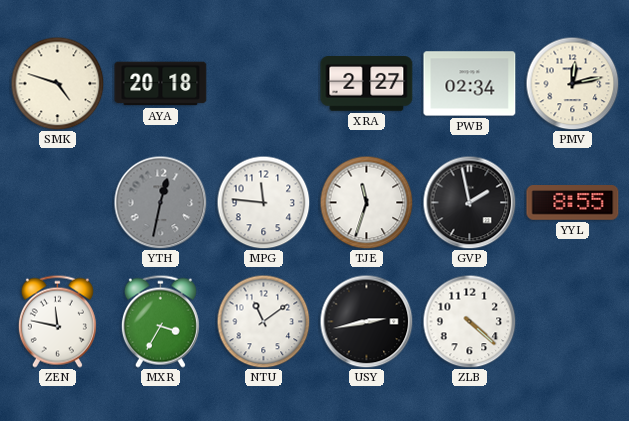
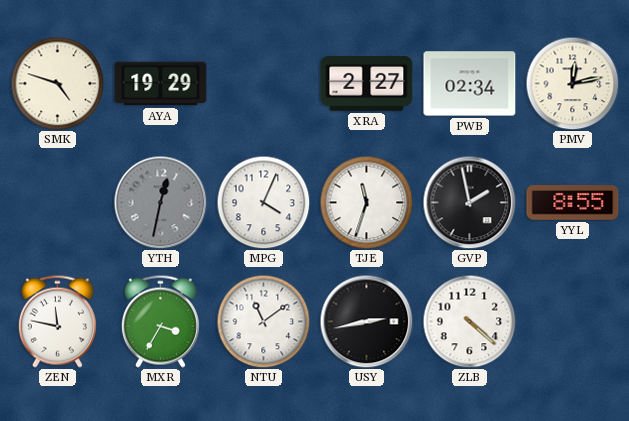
AYA: 20:18 -> 19:29 (161, 84)
MPG: 11:46 -> 4:04 (263, 202)
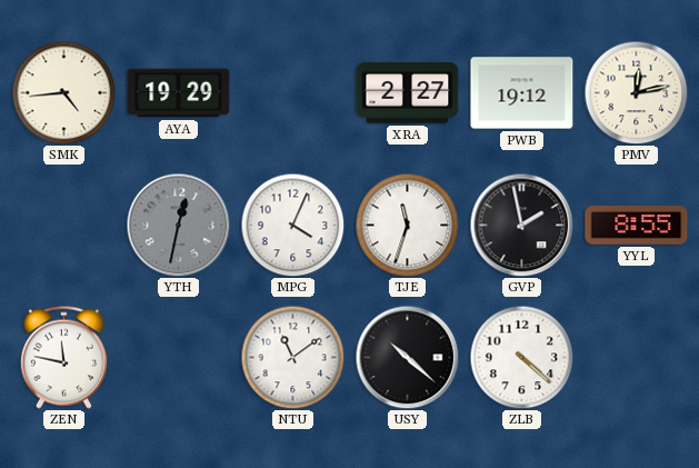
SMK: 4:48 -> 4:44 (63, 92)
PWB: 02:34 -> 19:12 (522, 93)
MXR: 3:35 -> none (160, 321)
USY: 2:43 -> 10:22 (407, 357)
